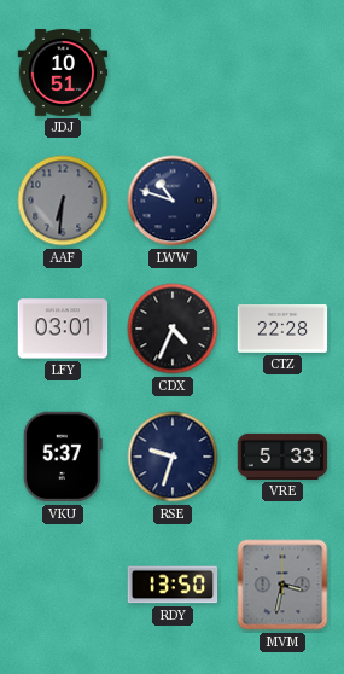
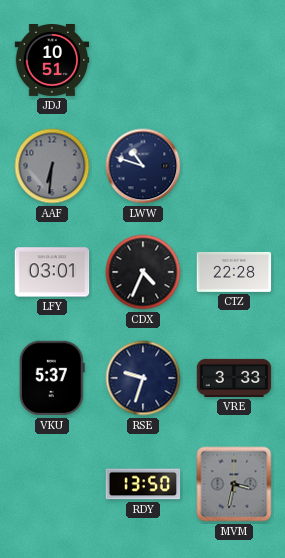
VRE: 5:33 -> 3:33 (234, 378)
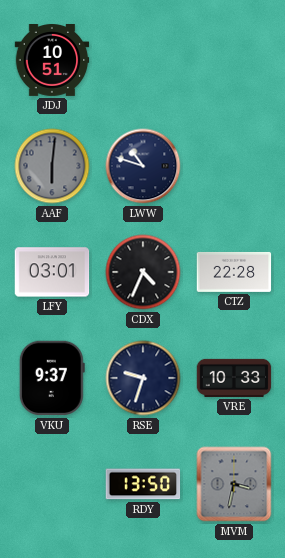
AAF: 6:31 -> 6:01 (52, 166)
VKU: 5:37 -> 9:37 (52, 378)
VRE: 3:33 -> 10:33 (234, 378)
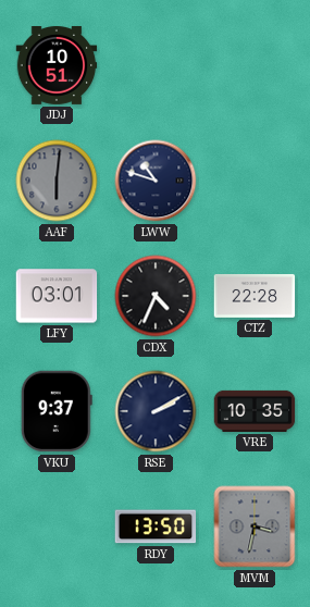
RSE: 9:33 -> 2:10 (156, 411)
VRE: 10:33 -> 10:35 (255, 411)
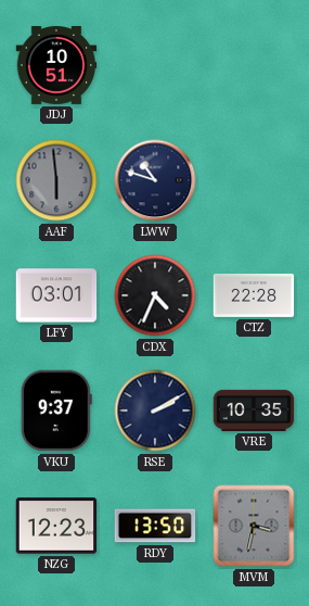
AAF: 6:01 -> 5:59 (56, 180)
NZG: none -> 12:23 (56, 526)
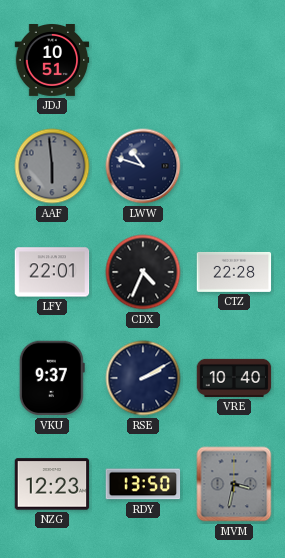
LFY: 03:01 -> 22:01 (52, 272)
VRE: 10:35 -> 10:40 (234, 378)
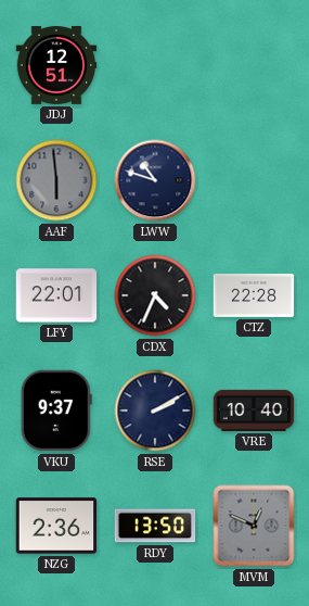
JDJ: 10:51 -> 12:51 (56, 66)
NZG: 12:23 -> 2:36 (56, 526)
MVM: 3:32 -> 12:49 (254, 526)
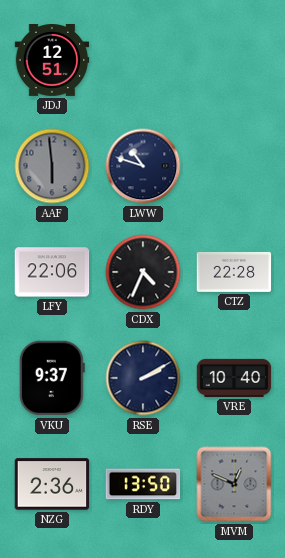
LFY: 22:01 -> 22:06 (52, 272)
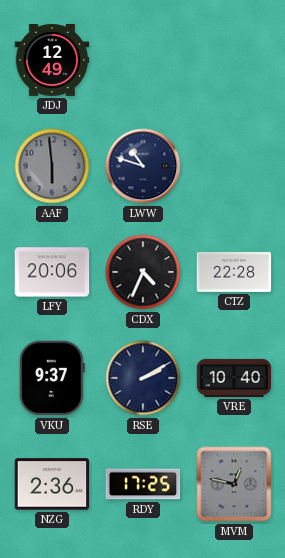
JDJ: 12:51 -> 12:49 (52, 61)
LFY: 22:06 -> 20:06 (52, 272)
RDY: 13:50 -> 17:25 (143, 484)
MVM: 12:49 -> 12:47 (234, 484)
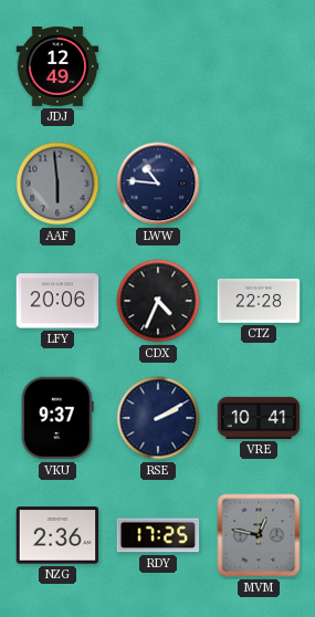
LWW: 10:48 -> 10:46 (158, 184)
VRE: 10:40 -> 10:41 (259, 418)
